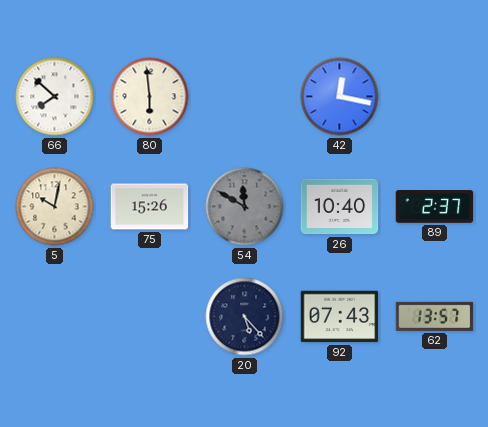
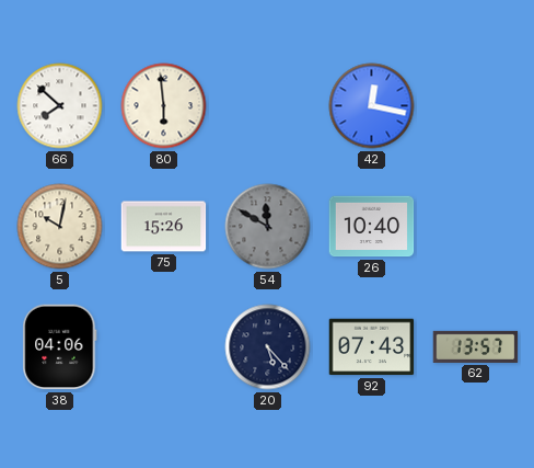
89: 2:37 -> none (435, 207)
38: none -> 04:06 (60, 347)
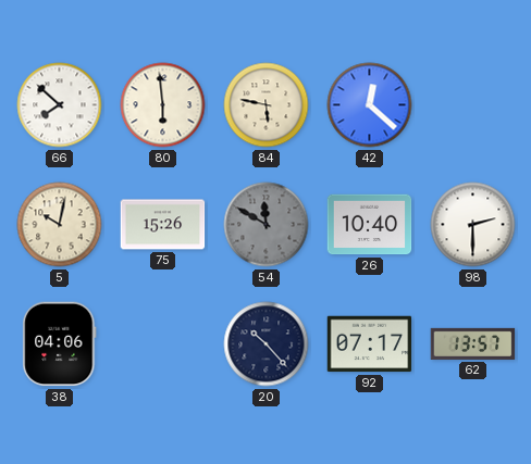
84: none -> 5:47 (267, 105)
42: 12:17 -> 12:22 (370, 105)
98: none -> 2:30 (473, 225)
20: 5:23 -> 10:23 (267, 344)
92: 07:43 -> 07:17 (370, 344)
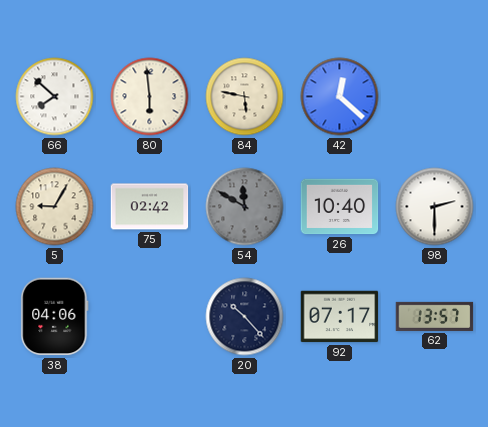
5: 10:02 -> 9:05 (55, 207)
75: 15:26 -> 02:42 (150, 207)
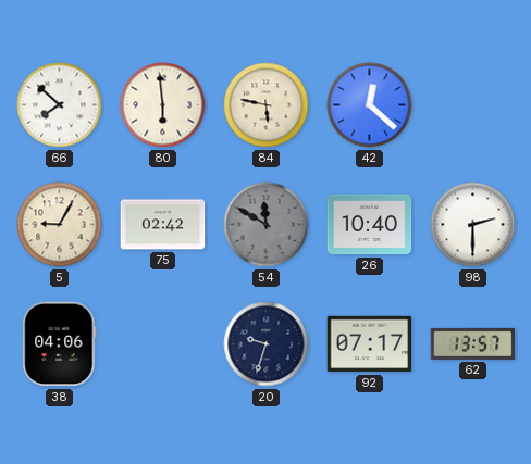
20: 10:23 -> 9:33 (267, 344)
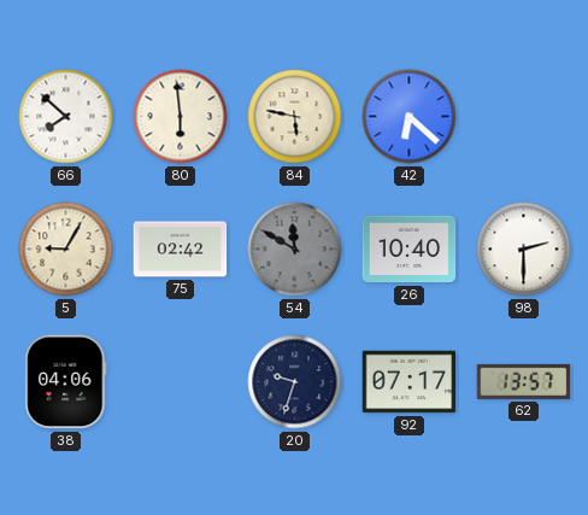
42: 12:22 -> 6:22 (410, 117)
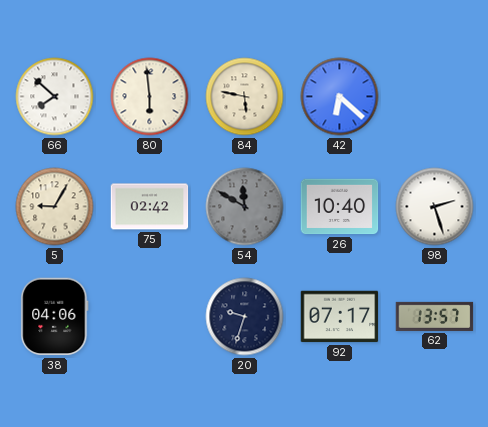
98: 2:30 -> 2:27 (435, 207)
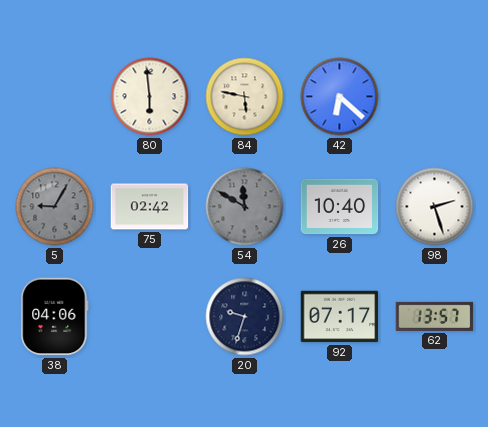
66: 7:52 -> none (55, 97)
5 dial: cream -> grey (55, 207)
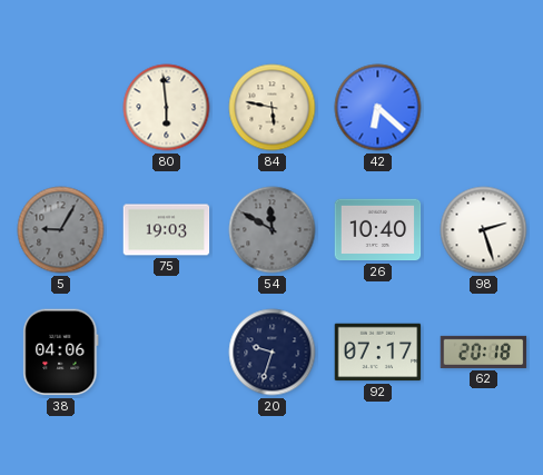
75: 02:42 -> 19:03 (167, 230)
62: 13:57 -> 20:18 (484, 352)
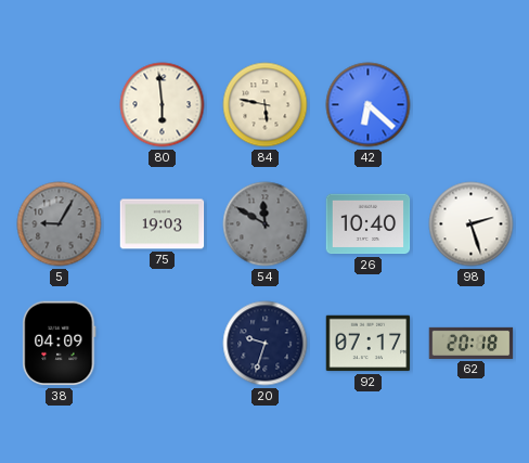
38: 04:06 -> 04:09 (60, 344)
